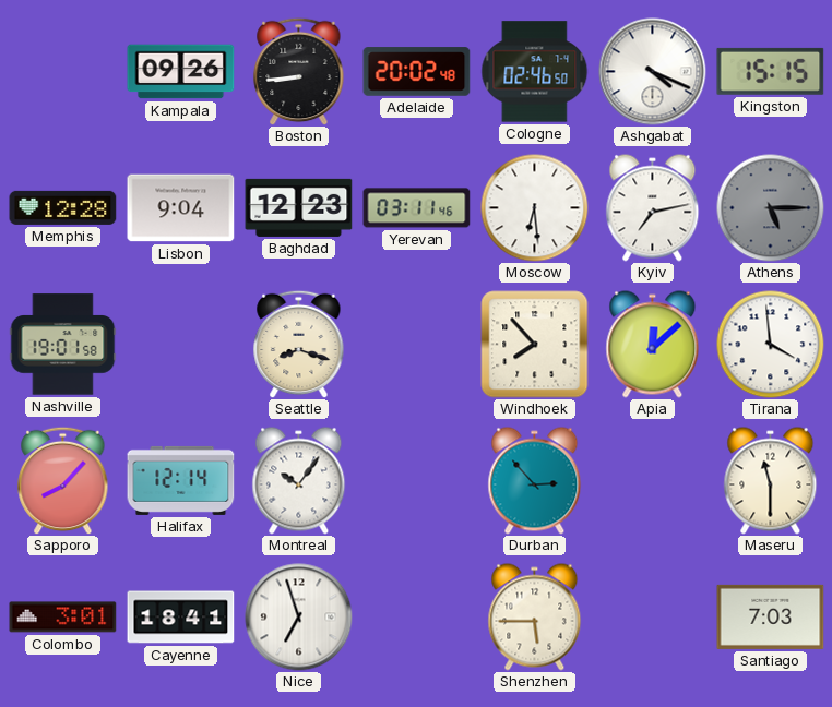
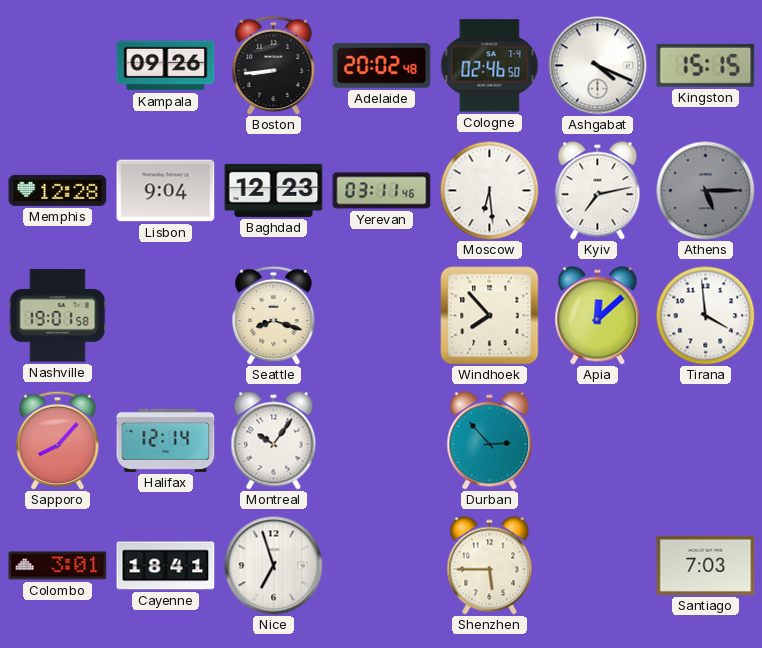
Maseru: 11:30 -> none (771, 481)
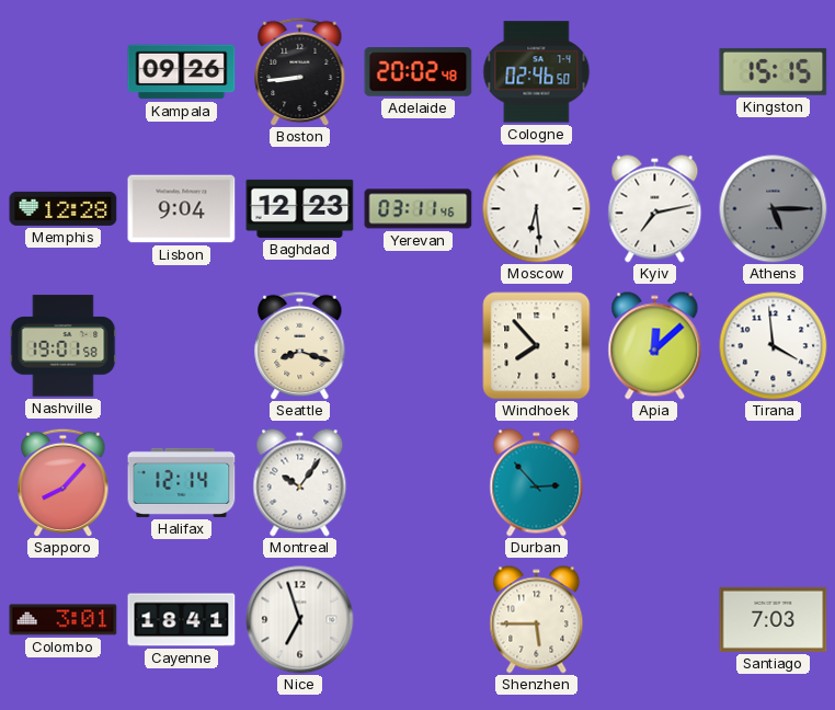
Ashgabat: 4:19 -> none (598, 66)
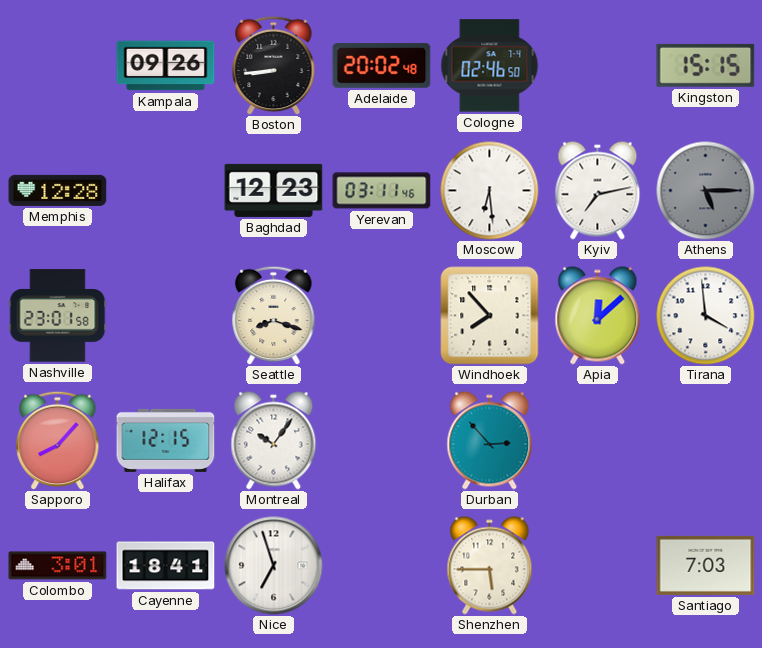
Lisbon: 9:04 -> none (182, 209)
Nashville: 19:01 -> 23:01 (58, 316)
Halifax: 12:14 -> 12:15 (166, 440)
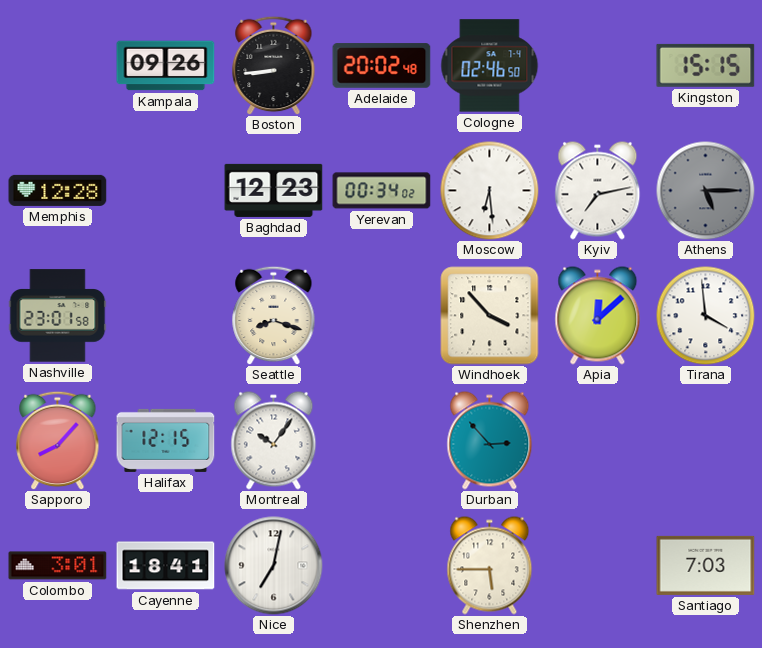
Yerevan: 03:11 -> 00:34 (382, 191)
Windhoek: 7:53 -> 3:53 (490, 316)
Nice: 6:57 -> 7:02 (274, 566)
